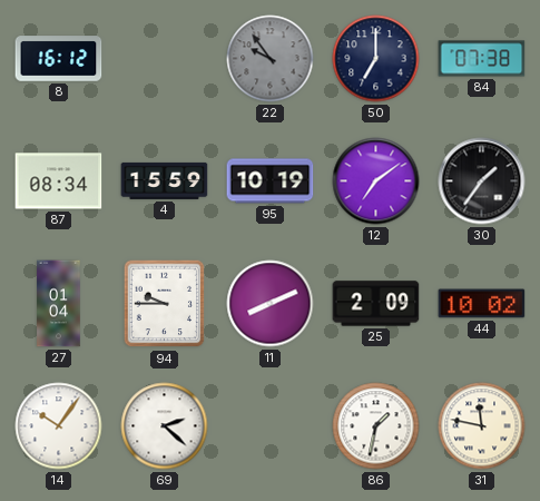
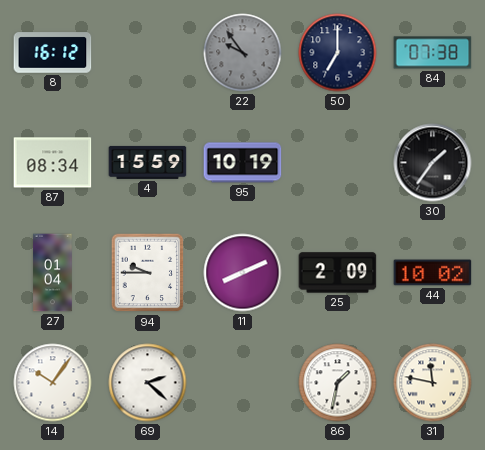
12: 7:09 -> none (376, 181)
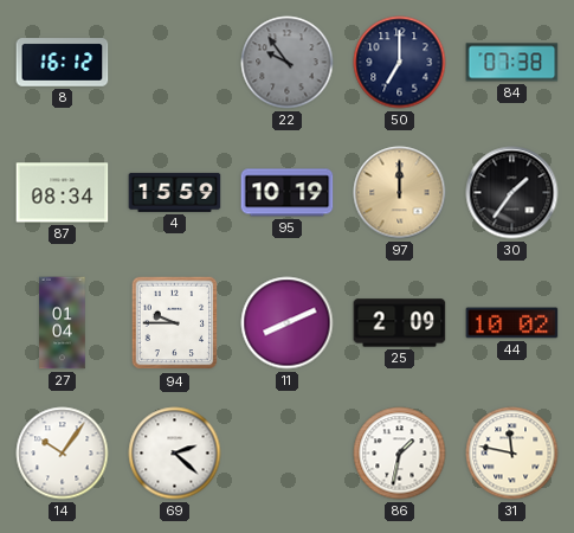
97: none -> 12:00 (400, 193)
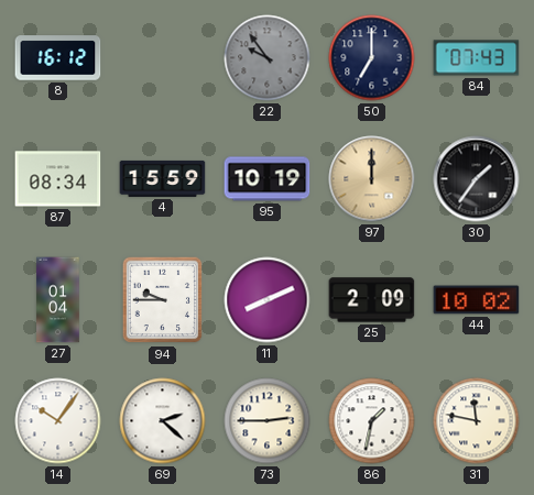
84: 07:38 -> 07:43 (477, 58)
73: none -> 2:45 (268, 421)
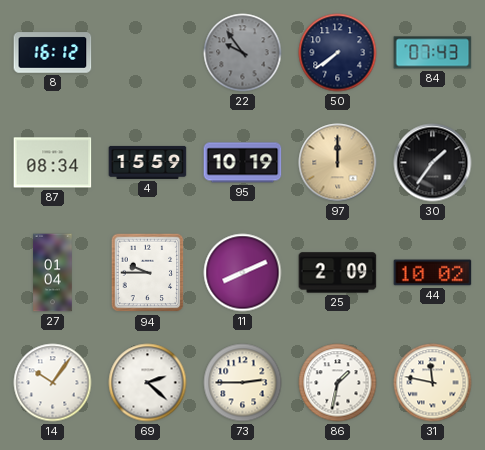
50: 7:00 -> 7:39 (338, 53)
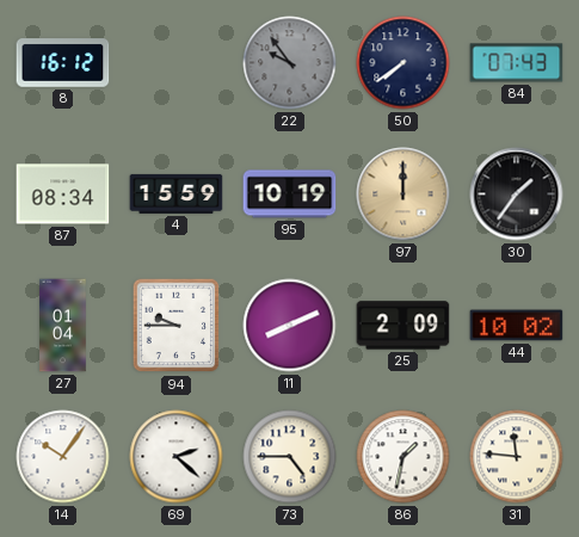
73: 2:45 -> 4:45 (290, 457)
31: 11:47 -> 11:46 (517, 457)
